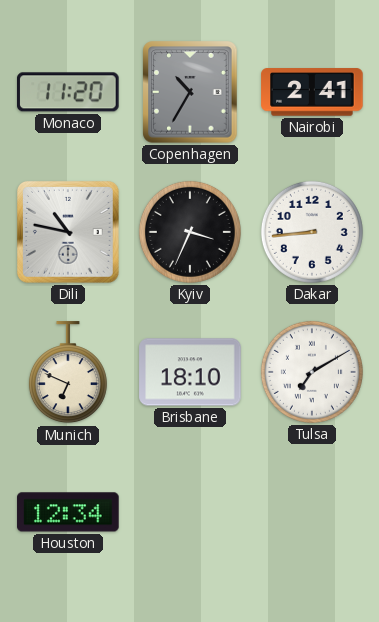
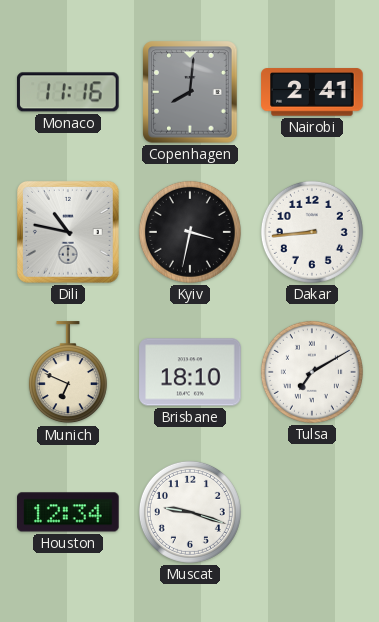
Monaco: 11:20 -> 11:16 (69, 92)
Copenhagen: 10:35 -> 8:01 (190, 92)
Kyiv: 3:34 -> 3:32 (190, 232)
Muscat: none -> 9:18 (190, 512)
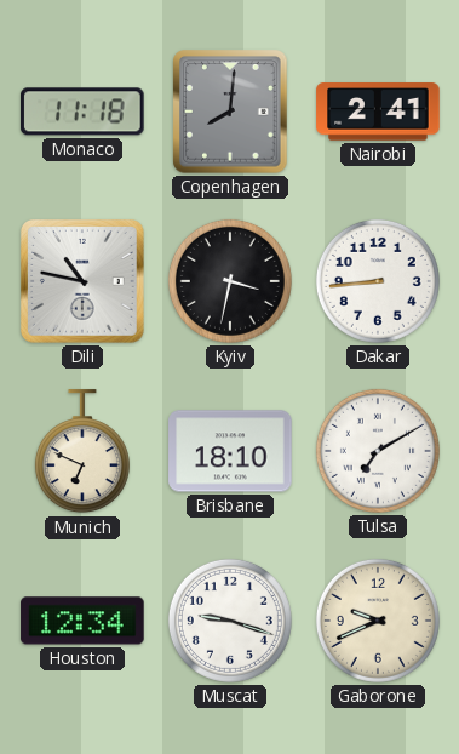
Monaco: 11:16 -> 11:18 (84, 112)
Gaborone: none -> 9:41 (378, 621)
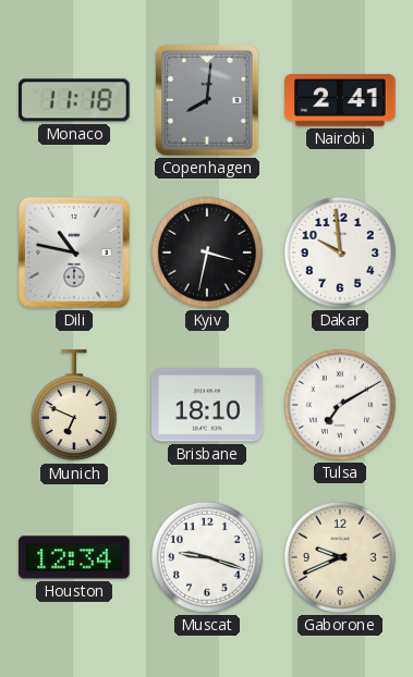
Dakar: 8:44 -> 9:59 (340, 253)
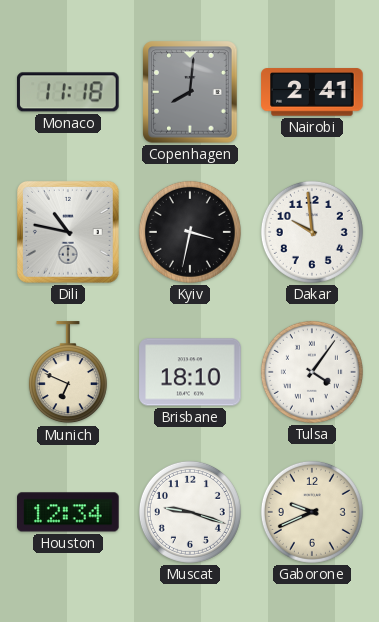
Tulsa: 7:10 -> 4:06 (312, 372)
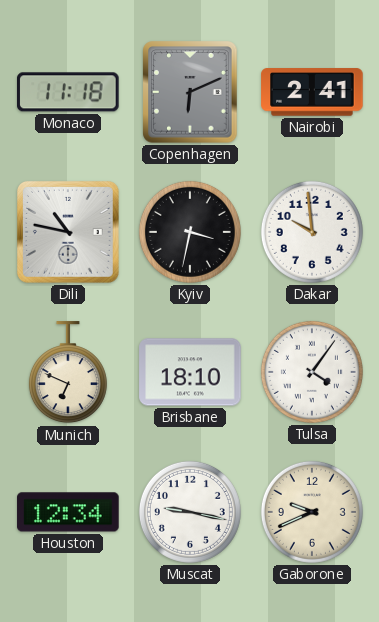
Copenhagen: 8:01 -> 6:11 (190, 92)
Muscat: 9:18 -> 9:17 (190, 512)
